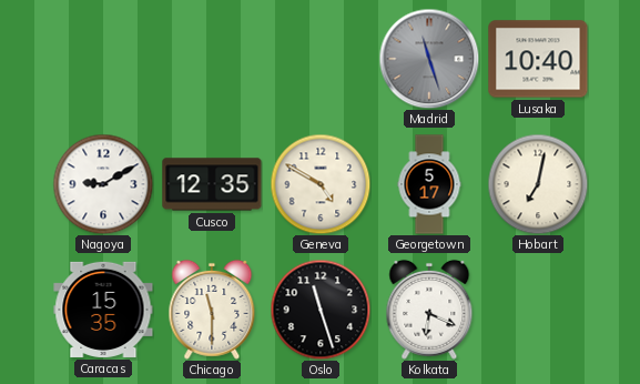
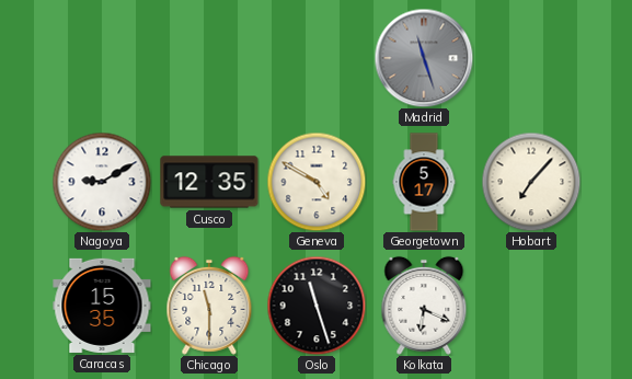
Lusaka: 10:40 -> none (538, 59)
Hobart: 7:02 -> 7:07 (531, 182)
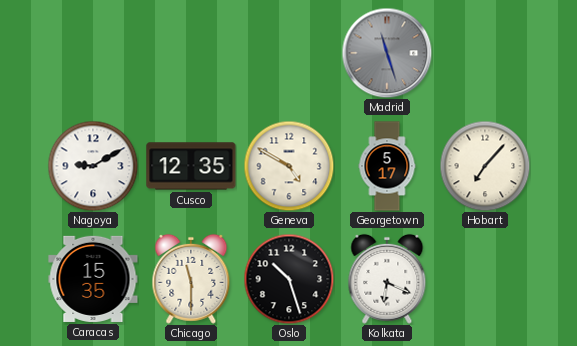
Oslo: 11:27 -> 10:27 (289, 279)
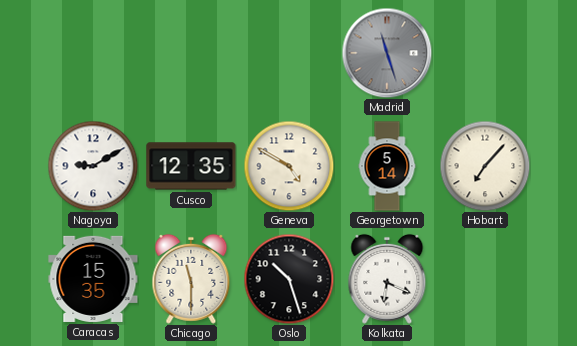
Georgetown: 5:17 -> 5:14 (387, 166)
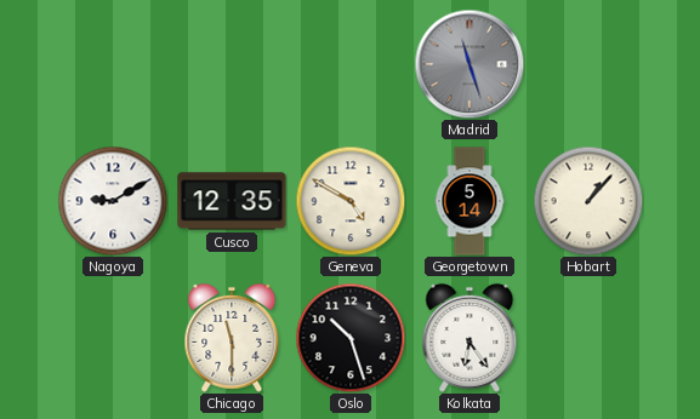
Hobart: 7:07 -> 1:07 (588, 201)
Caracas: 15:35 -> none (93, 279)
Kolkata: 6:19 -> 6:24 (469, 338)
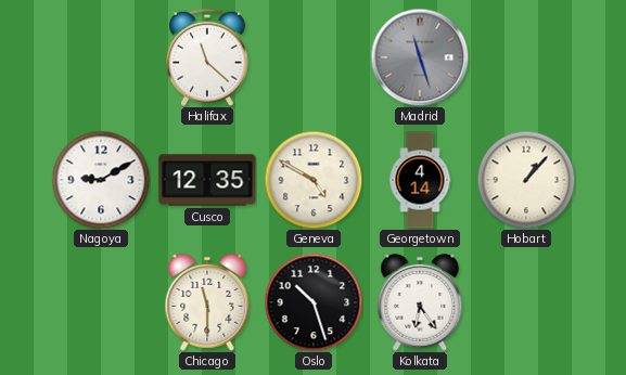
Halifax: none -> 11:22 (208, 57)
Georgetown: 5:14 -> 4:14 (420, 180)
